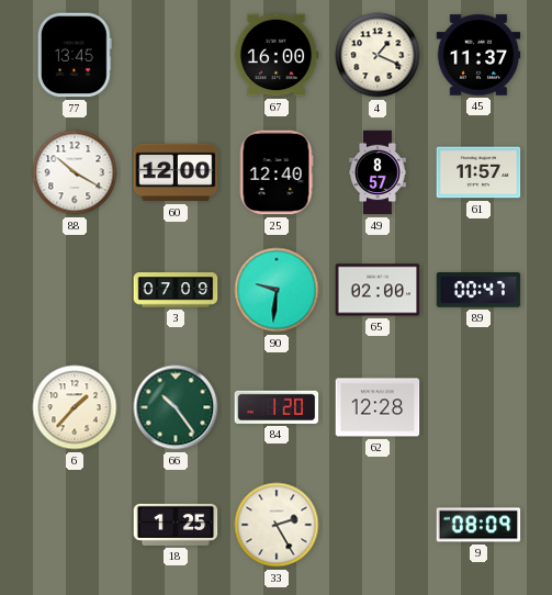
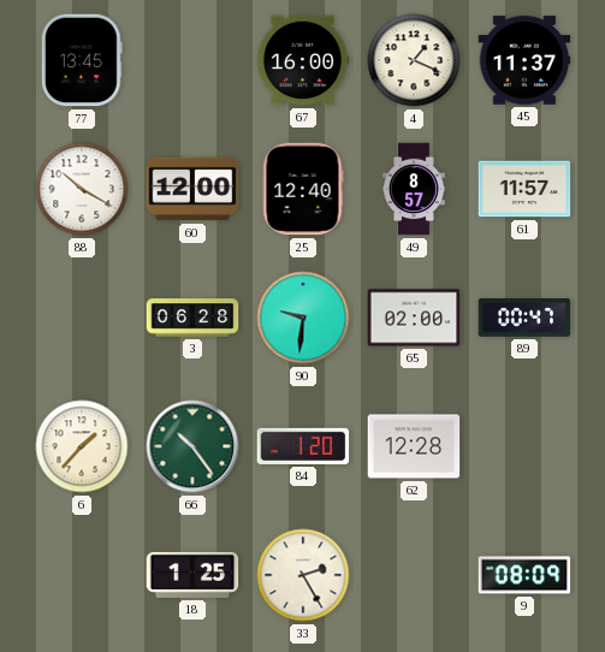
3: 07:09 -> 06:28 (192, 318)
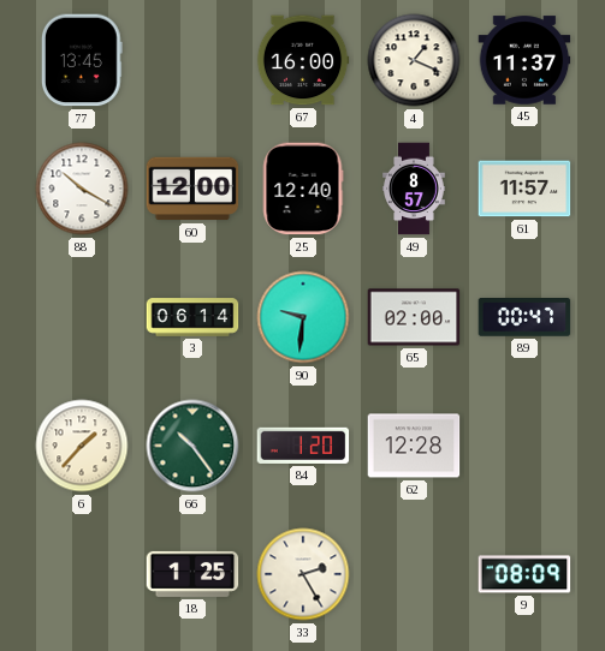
3: 06:28 -> 06:14 (192, 317)
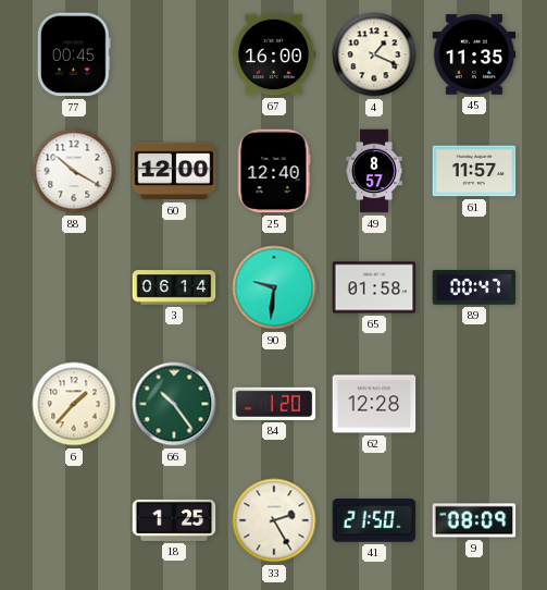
77: 13:45 -> 00:45 (74, 54)
45: 11:37 -> 11:35 (474, 54)
65: 02:00 -> 01:58 (374, 287)
41: none -> 21:50 (374, 520)
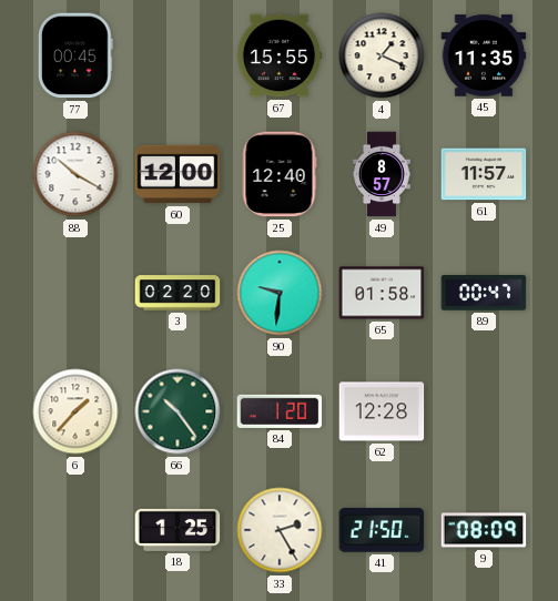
67: 16:00 -> 15:55 (280, 55)
3: 06:14 -> 02:20 (177, 293)
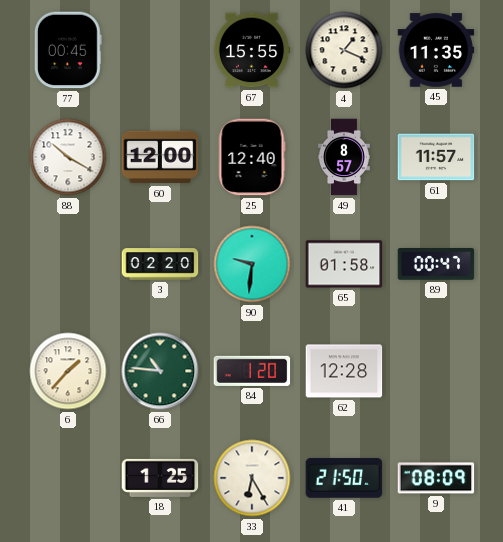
66: 10:24 -> 10:46 (160, 371)
33: 2:25 -> 6:25 (252, 478)
